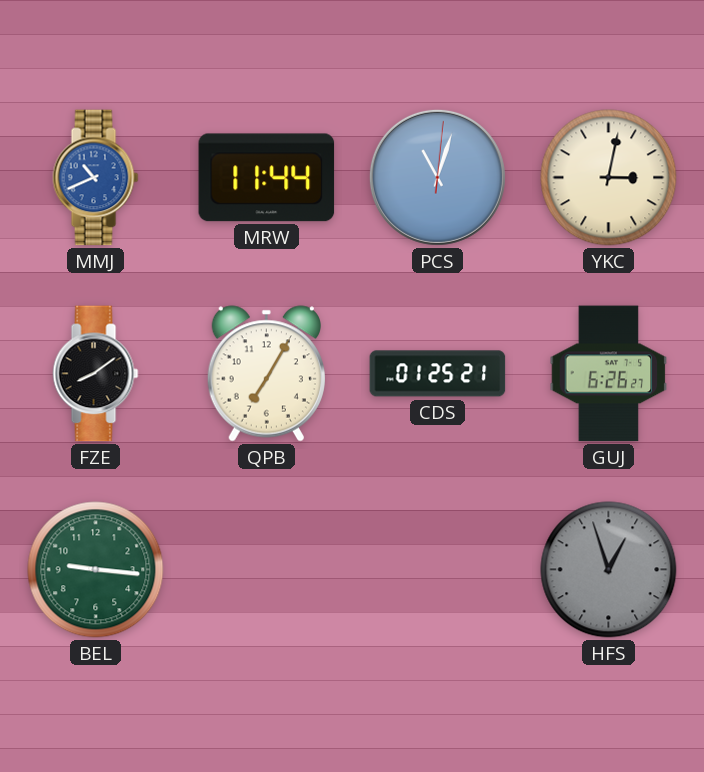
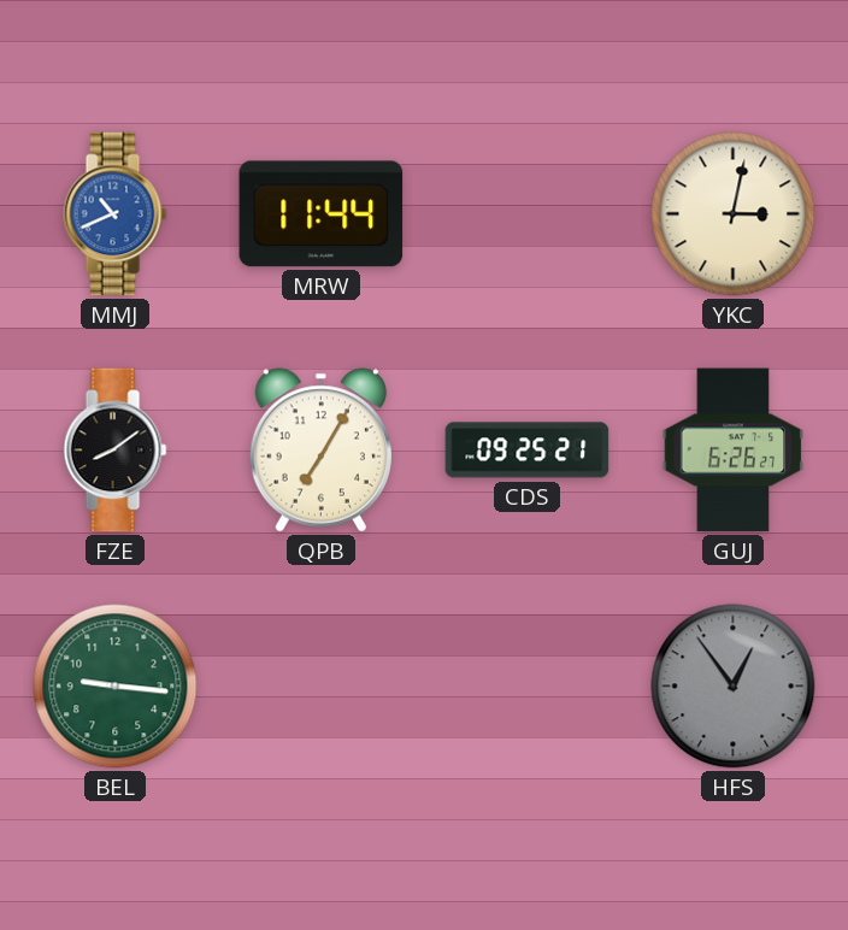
PCS: 11:03 -> none (437, 177)
CDS: 01:25 -> 09:25 (528, 451)
HFS: 12:57 -> 12:54 (734, 687)
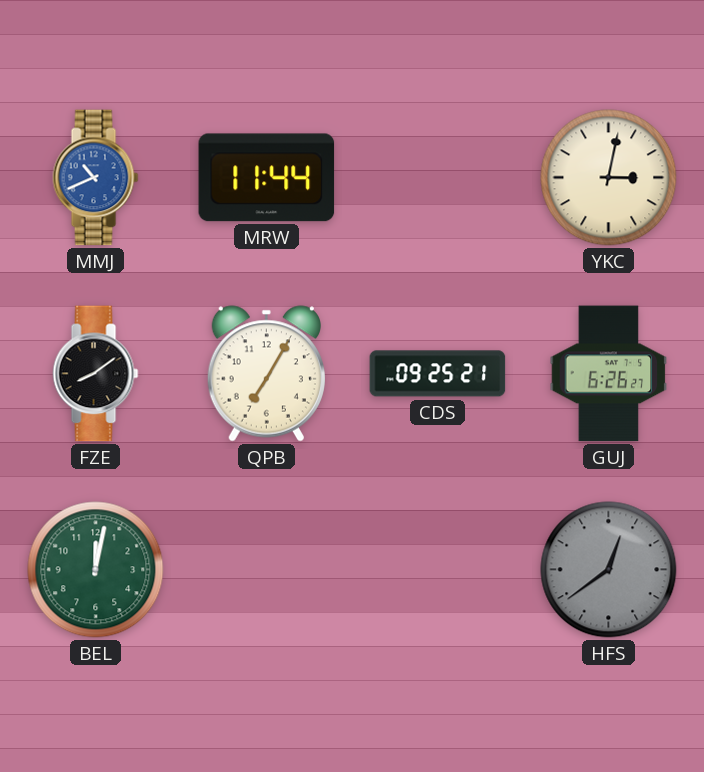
BEL: 9:16 -> 12:02 (96, 570)
HFS: 12:54 -> 12:39 (609, 570)
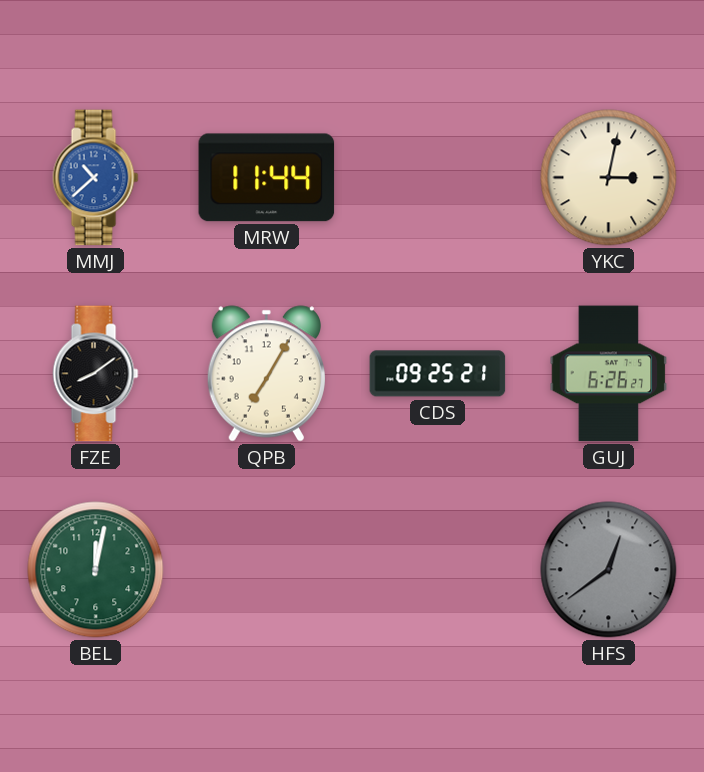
MMJ: 10:41 -> 10:38 (96, 178)
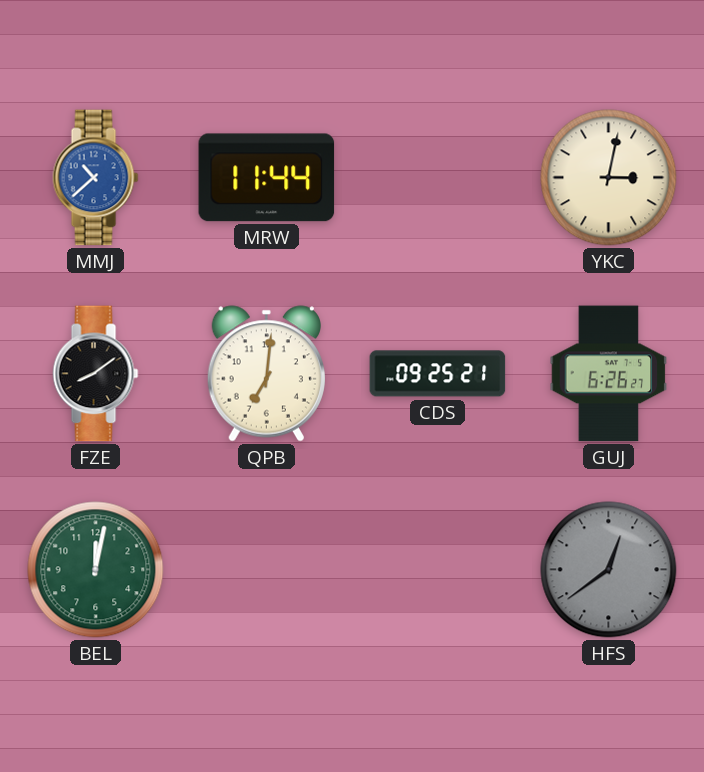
QPB: 7:05 -> 7:01 (266, 374)
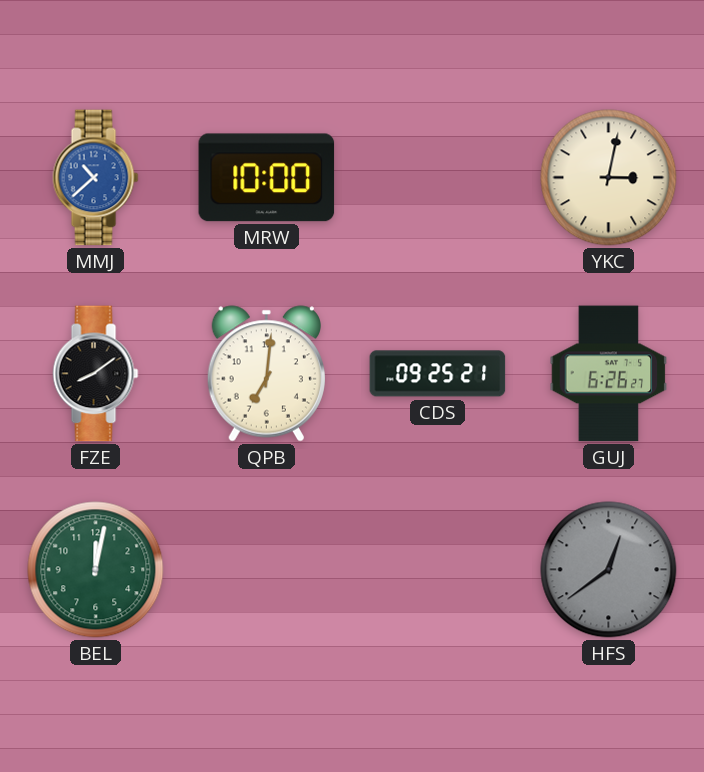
MRW: 11:44 -> 10:00 (267, 178)
